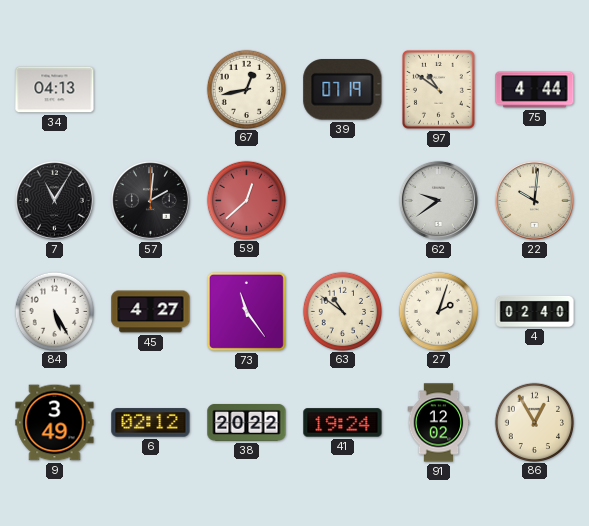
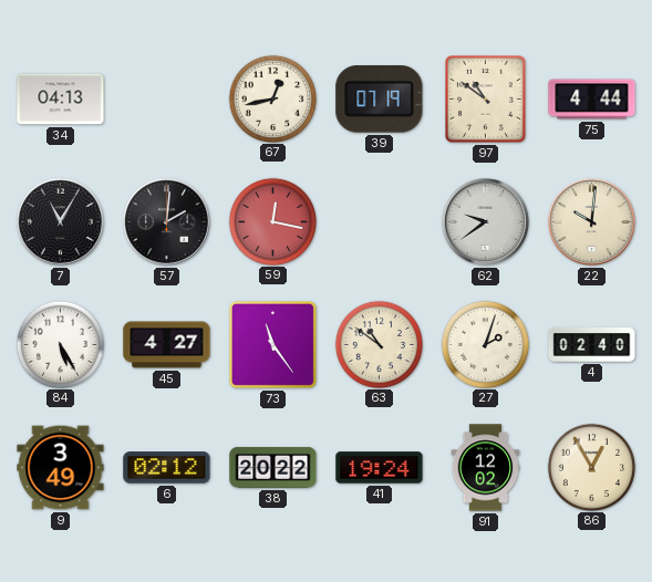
59: 12:38 -> 12:17 (272, 221)
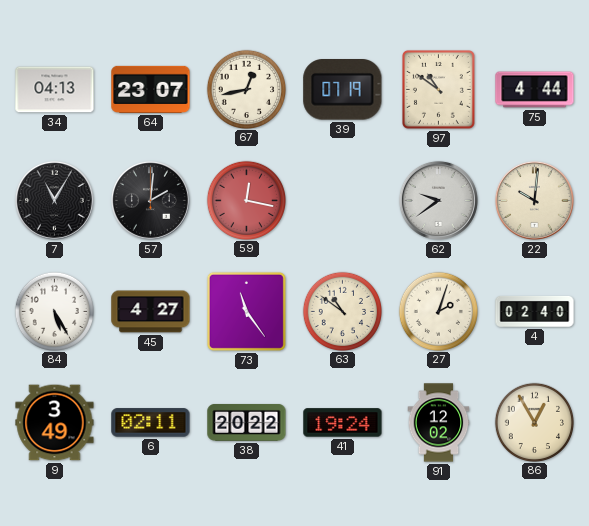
64: none -> 23:07 (151, 89)
6: 02:12 -> 02:11 (151, 423)
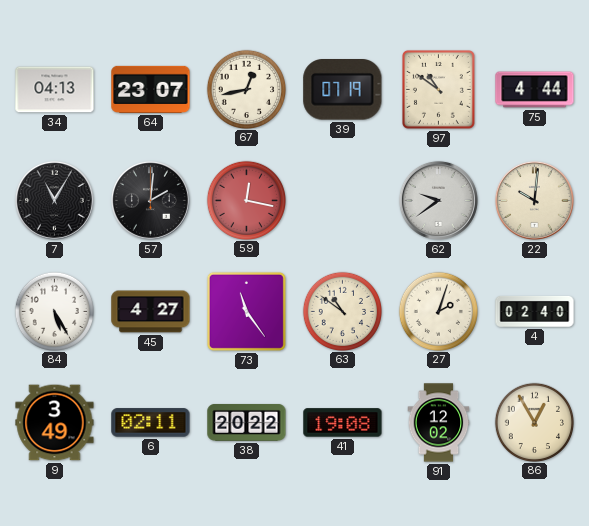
41: 19:24 -> 19:08 (343, 423)
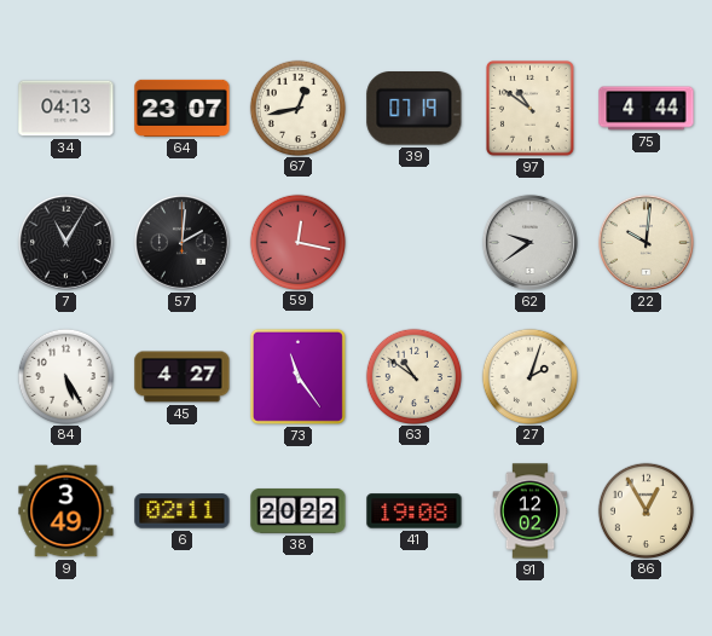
4: 02:40 -> none (535, 311)
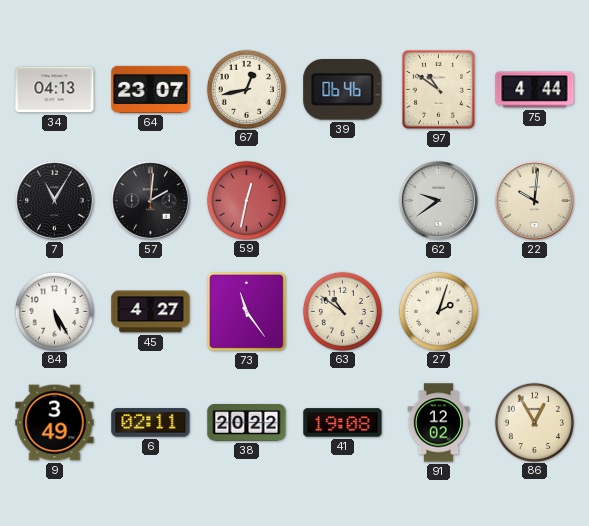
39: 07:19 -> 06:46 (343, 90)
59: 12:17 -> 12:32 (246, 200)
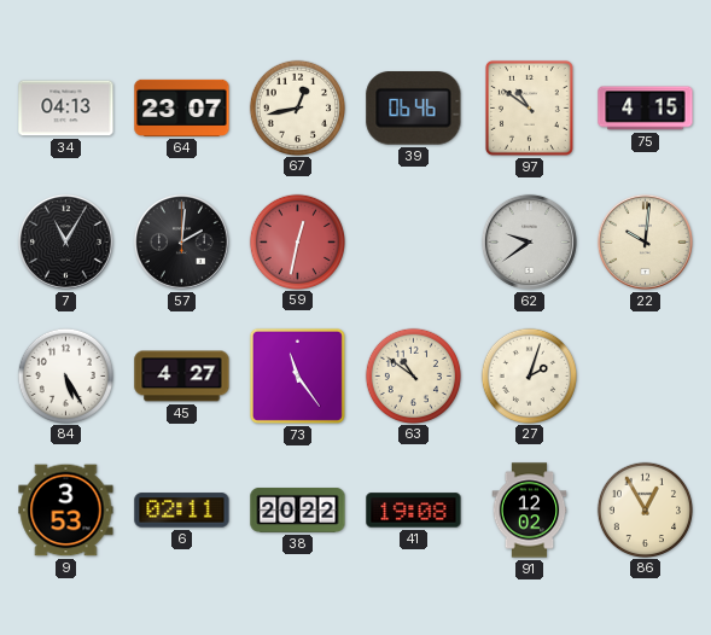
75: 4:44 -> 4:15 (646, 109)
9: 3:49 -> 3:53 (66, 511)
